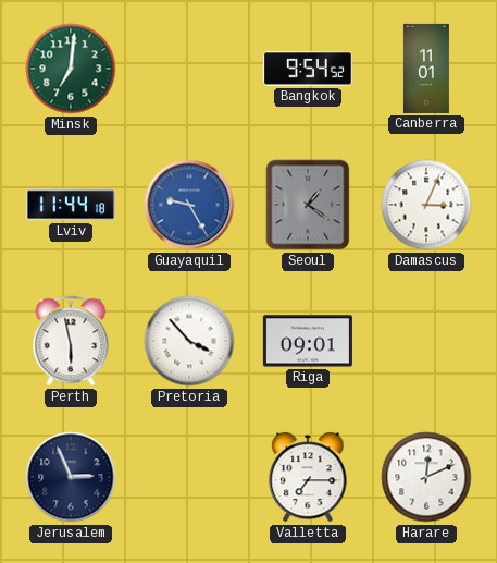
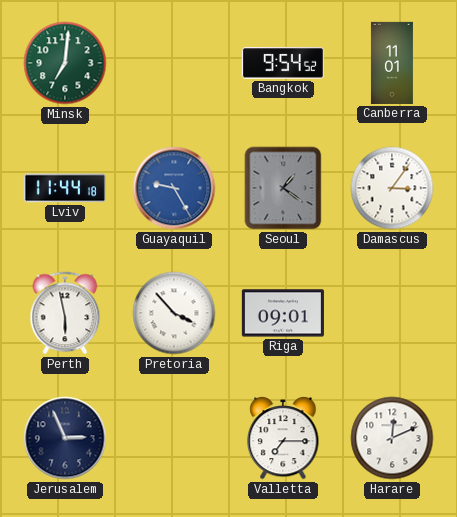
Damascus: 3:04 -> 3:06 (392, 188)
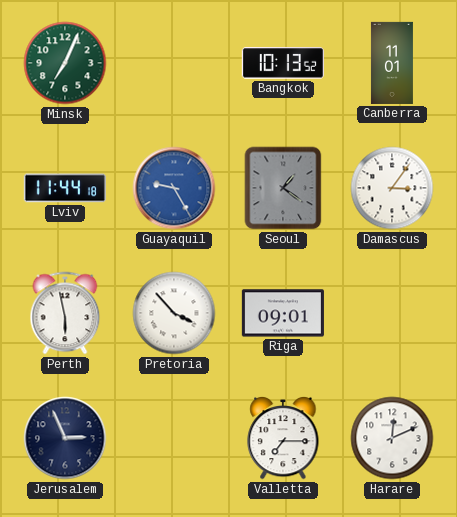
Minsk: 7:01 -> 7:04 (65, 63)
Bangkok: 9:54 -> 10:13 (283, 63)
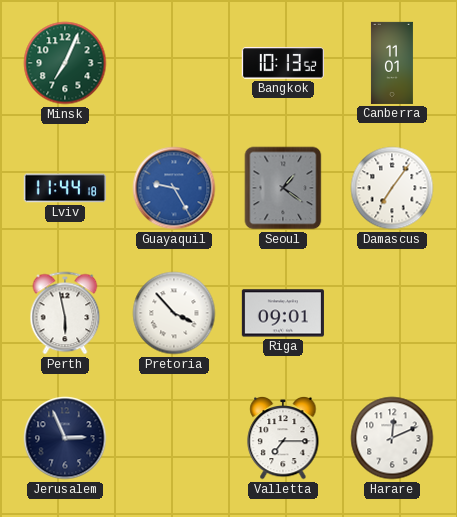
Damascus: 3:06 -> 7:06 (392, 188)
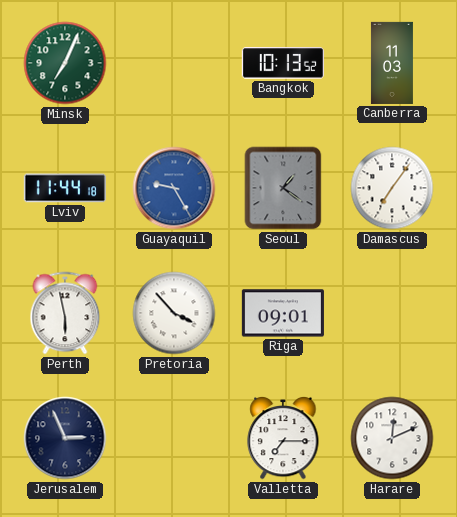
Canberra: 11:01 -> 11:03 (392, 63)
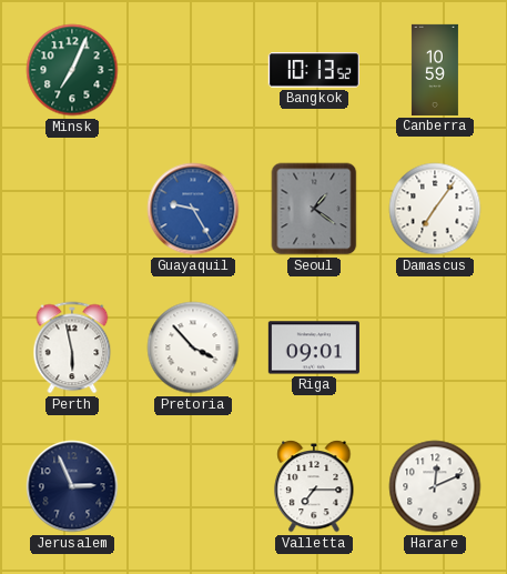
Canberra: 11:03 -> 10:59 (435, 70)
Lviv: 11:44 -> none (65, 188)
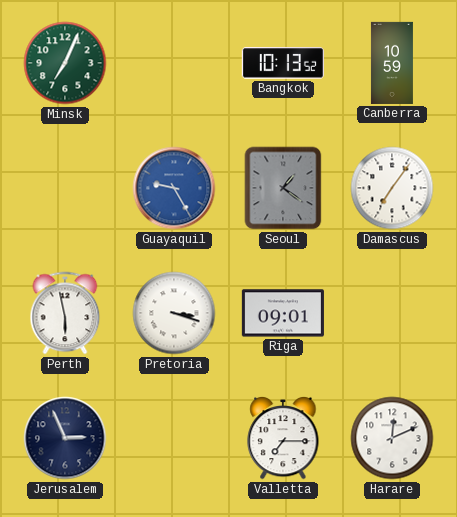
Pretoria: 3:53 -> 3:18 (174, 313)
